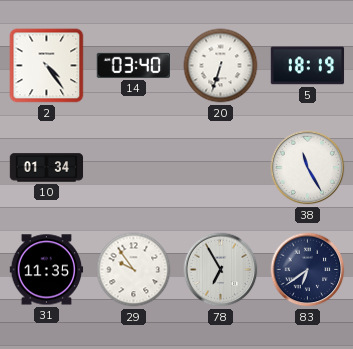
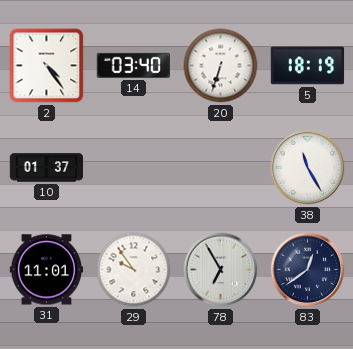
10: 01:34 -> 01:37 (47, 168)
31: 11:35 -> 11:01 (47, 270)
83: 6:39 -> 12:39 (308, 270)
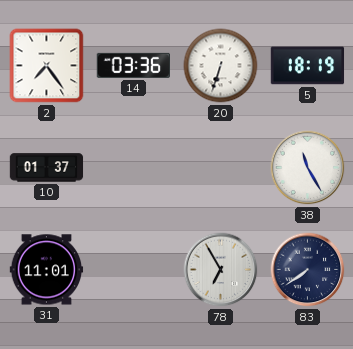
2: 4:24 -> 7:24 (47, 66)
14: 03:40 -> 03:36 (133, 65)
29: 9:54 -> none (134, 270)
83: 12:39 -> 7:39 (308, 270)
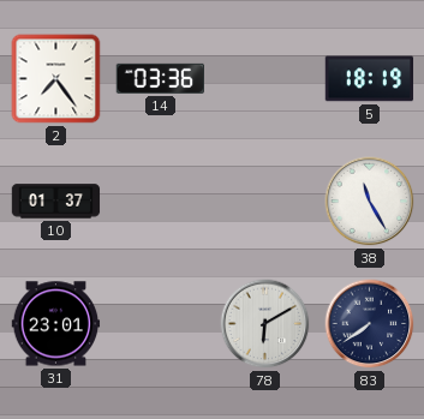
20: 6:33 -> none (221, 66)
31: 11:01 -> 23:01 (56, 324)
78: 6:55 -> 6:10 (265, 324)
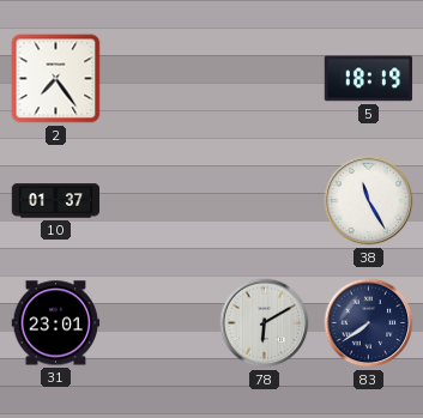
14: 03:36 -> none (160, 78)
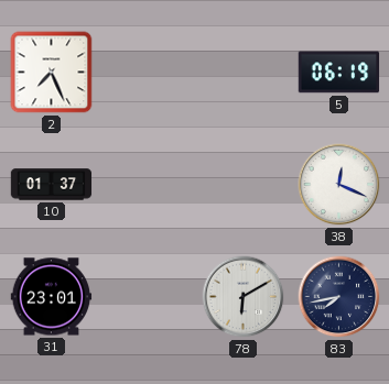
2: 7:24 -> 7:26 (52, 73)
5: 18:19 -> 06:19 (339, 73)
38: 11:25 -> 12:19 (339, 185)
83: 7:39 -> 7:43 (339, 297)
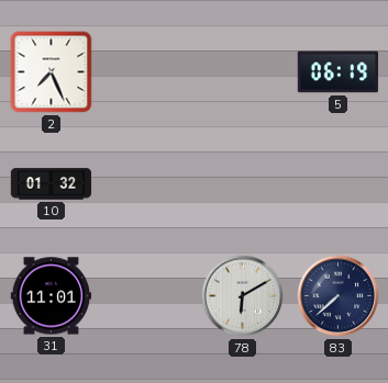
10: 01:37 -> 01:32 (52, 184)
38: 12:19 -> none (339, 185)
31: 23:01 -> 11:01 (52, 296)
83: 7:43 -> 7:38 (339, 296)
